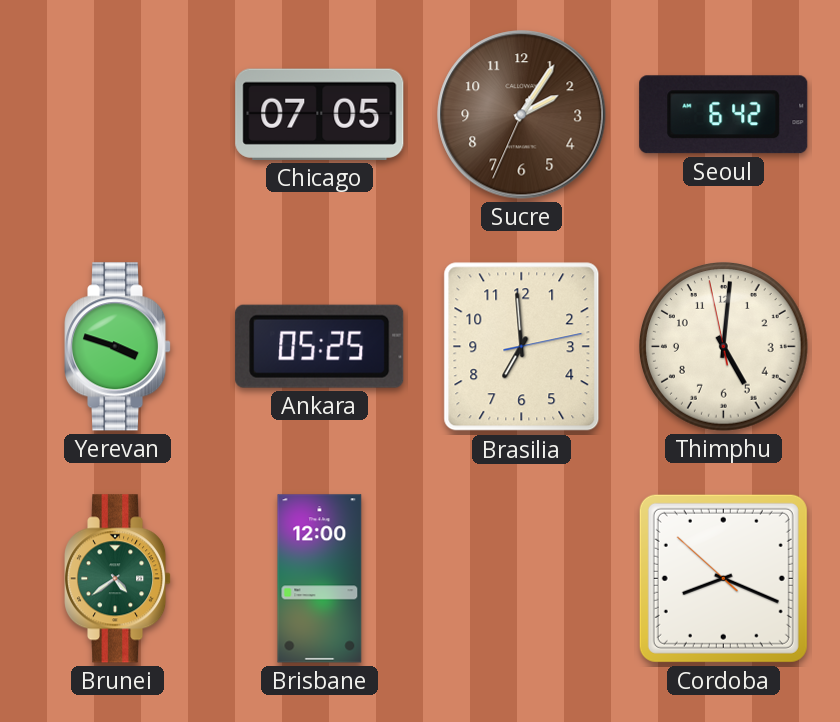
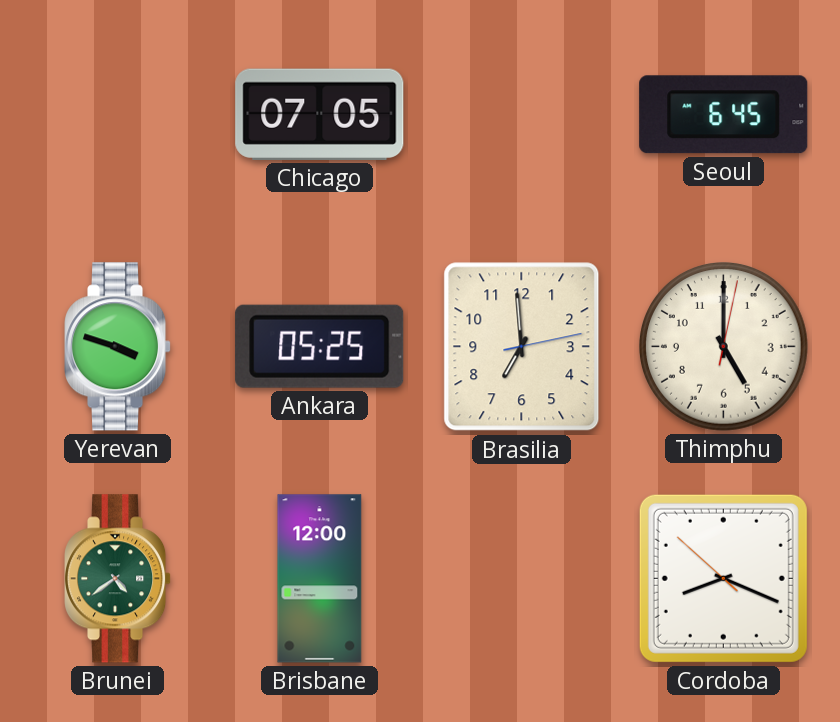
Sucre: 2:05 -> none (522, 115)
Seoul: 6:42 -> 6:45 (724, 115)
Thimphu: 5:00:58 -> 5:00:02 (724, 347)
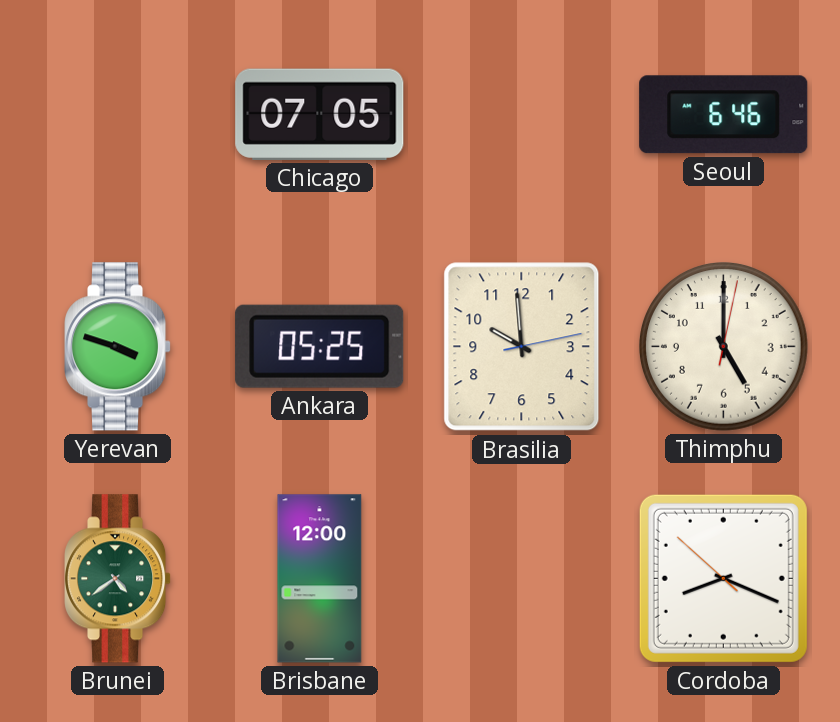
Seoul: 6:45 -> 6:46 (724, 115)
Brasilia: 6:59 -> 9:59 (522, 347)
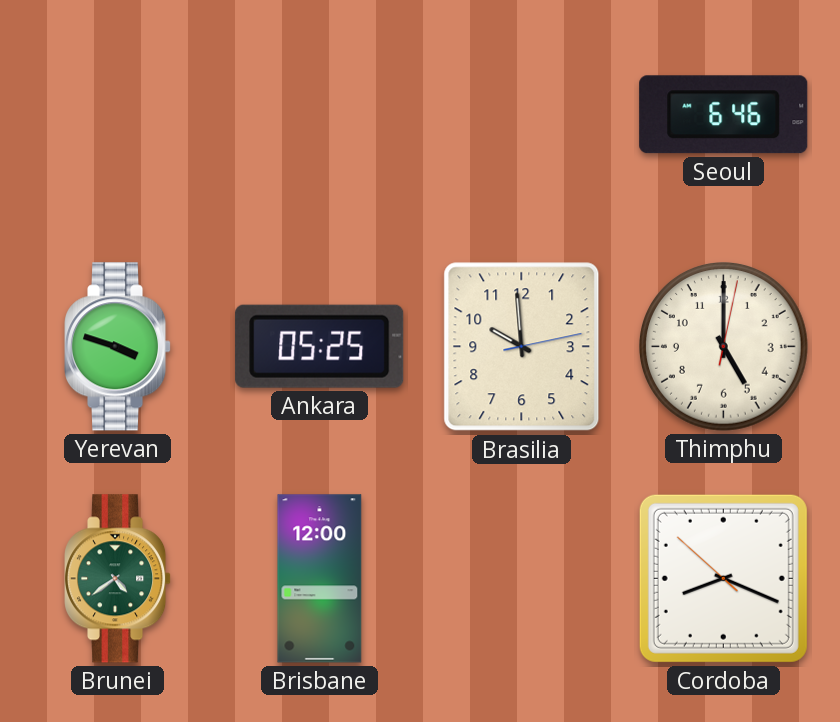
Chicago: 07:05 -> none (320, 114)
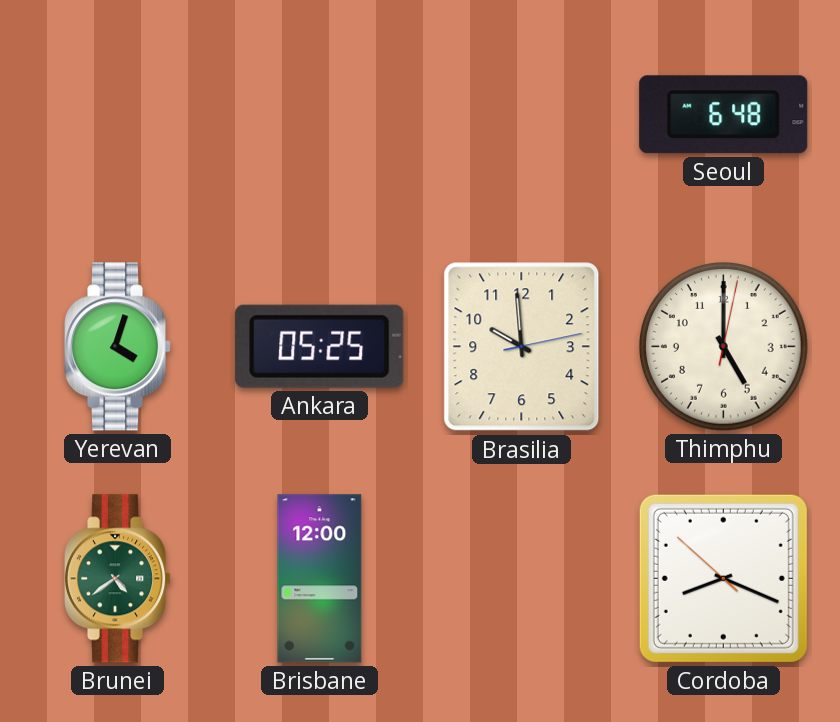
Seoul: 6:46 -> 6:48 (724, 115)
Yerevan: 3:48 -> 4:03 (119, 347)
